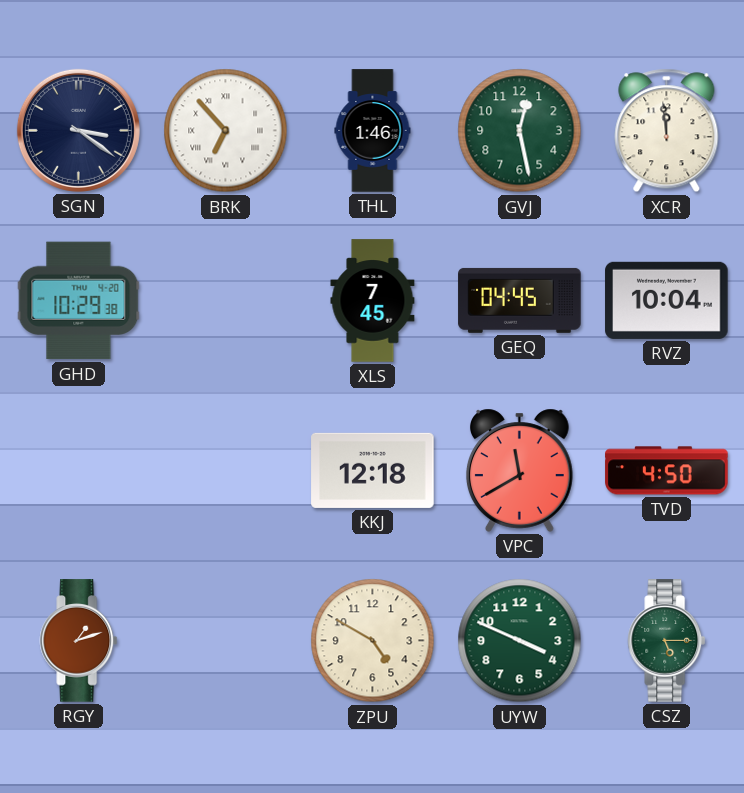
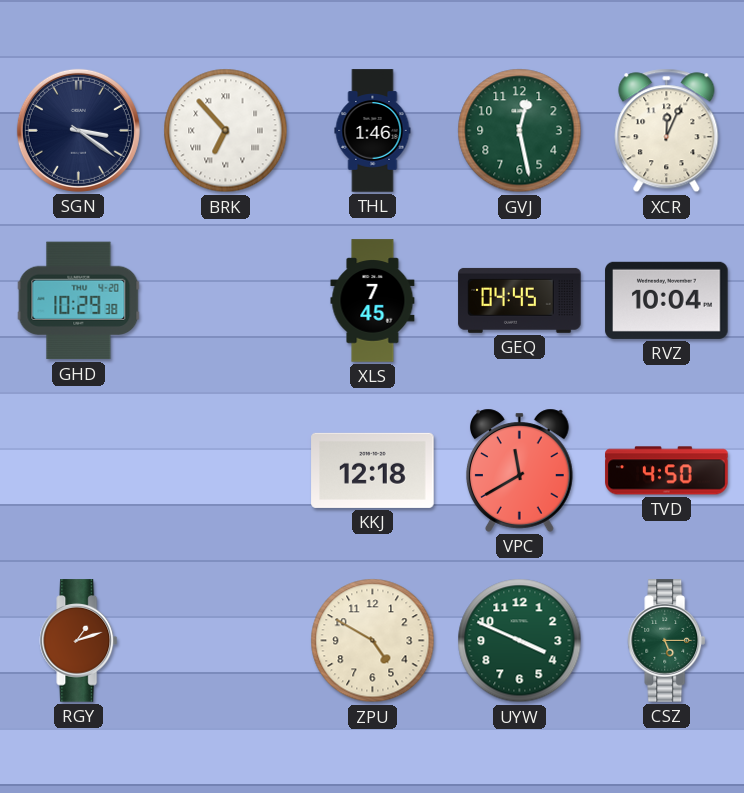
XCR: 11:59 -> 12:04 (667, 131)
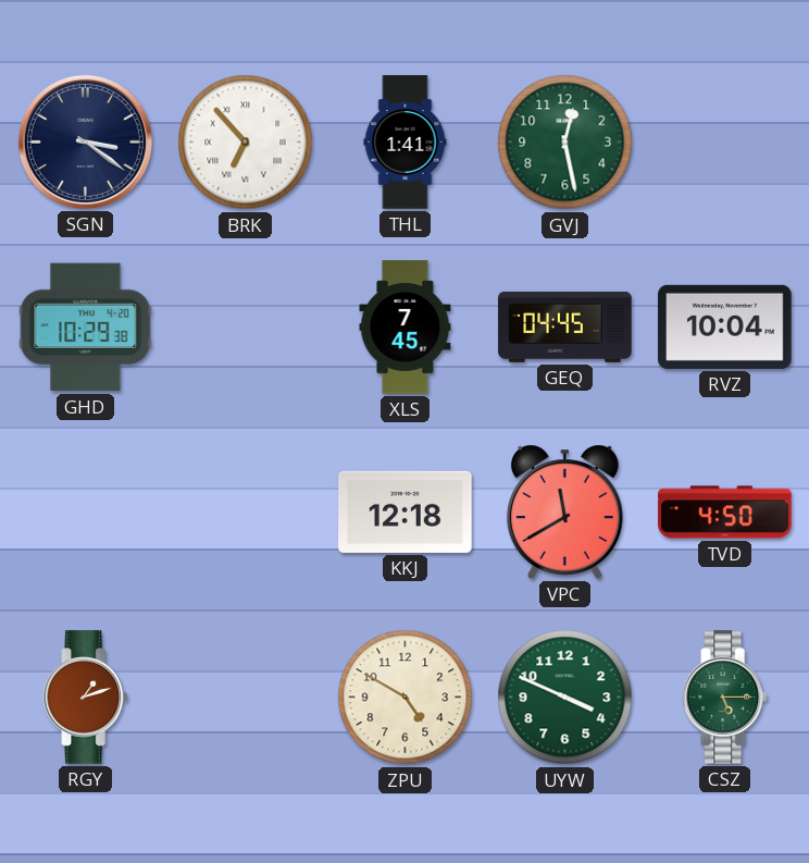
THL: 1:46 -> 1:41 (406, 143)
XCR: 12:04 -> none (667, 131)
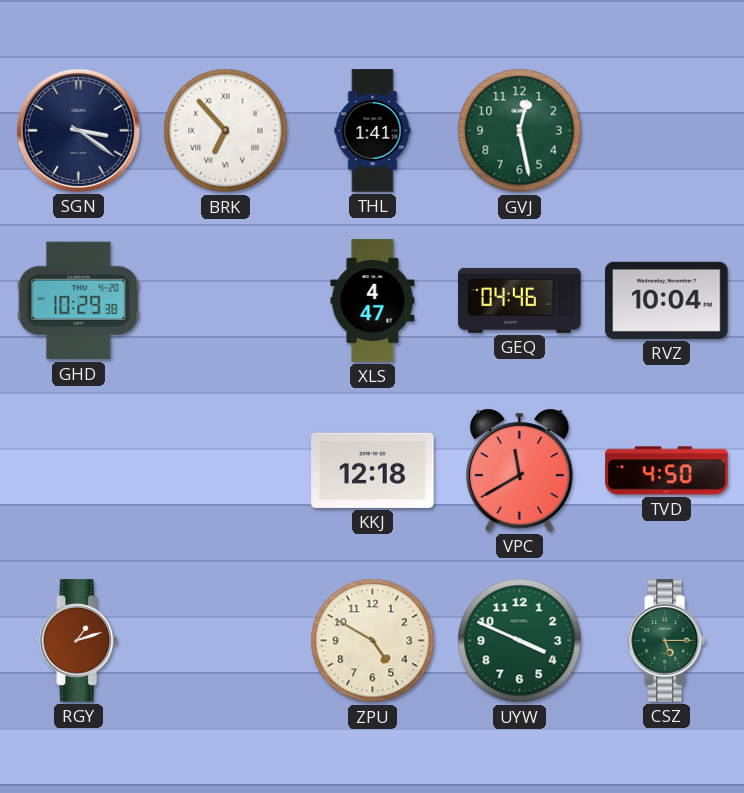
XLS: 7:45 -> 4:47 (373, 301)
GEQ: 04:45 -> 04:46 (520, 300)
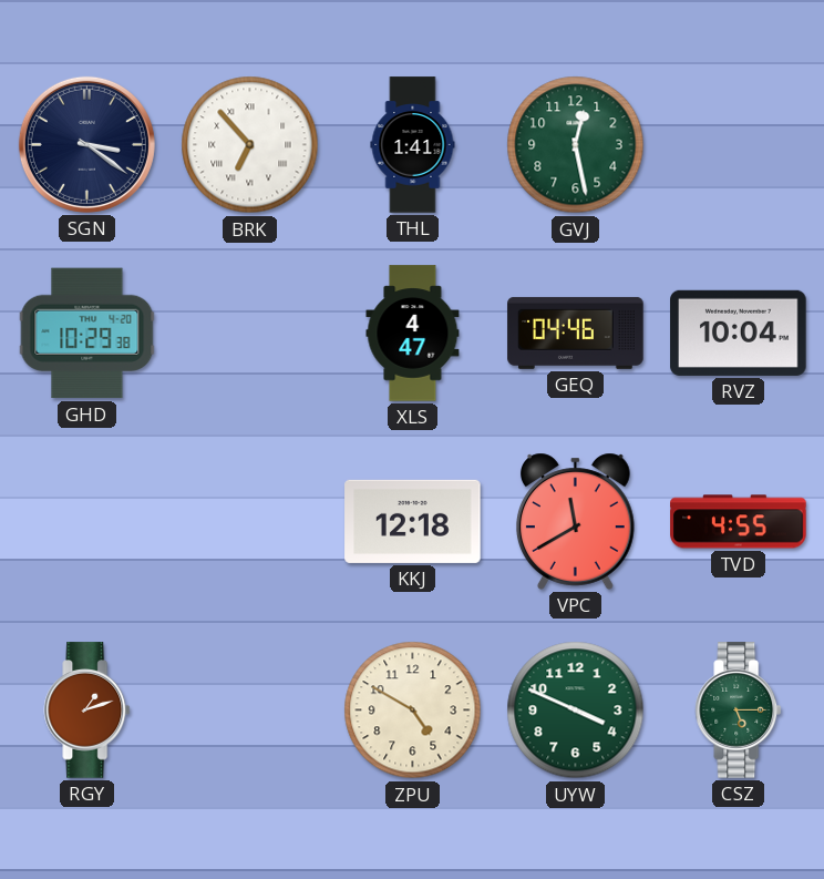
TVD: 4:50 -> 4:55 (739, 522)
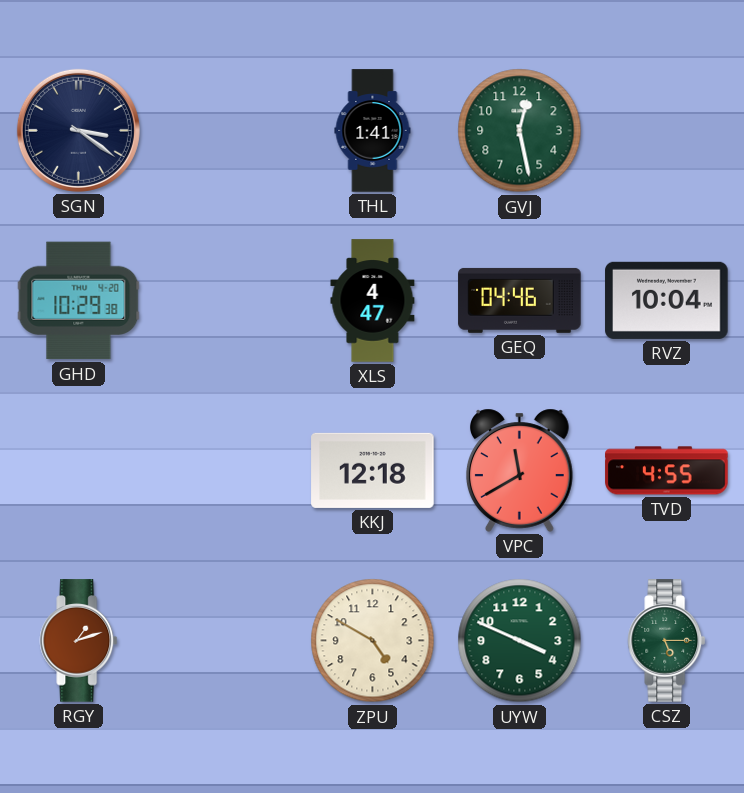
BRK: 6:53 -> none (250, 145)
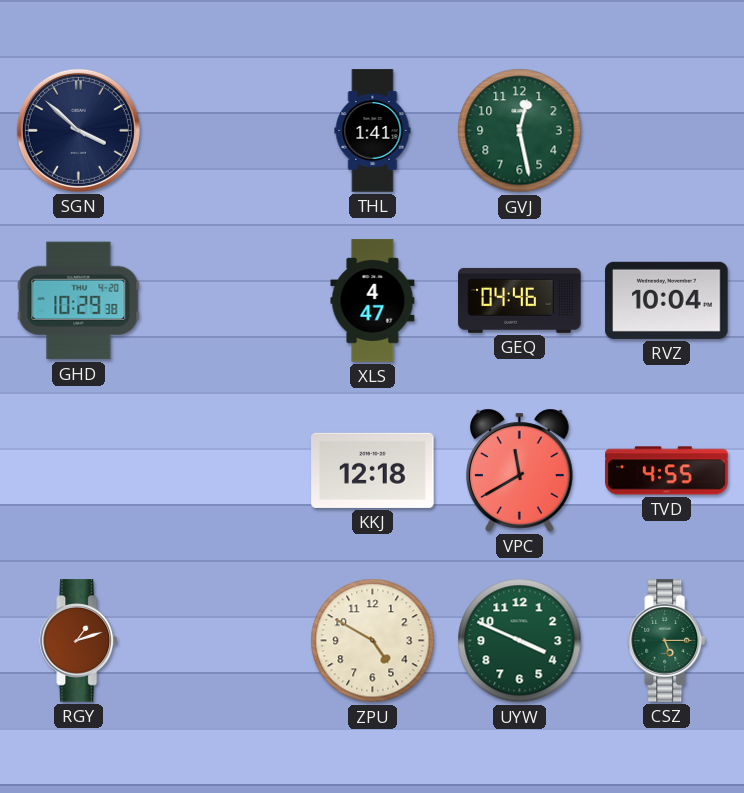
SGN: 3:21 -> 3:52 (78, 130)
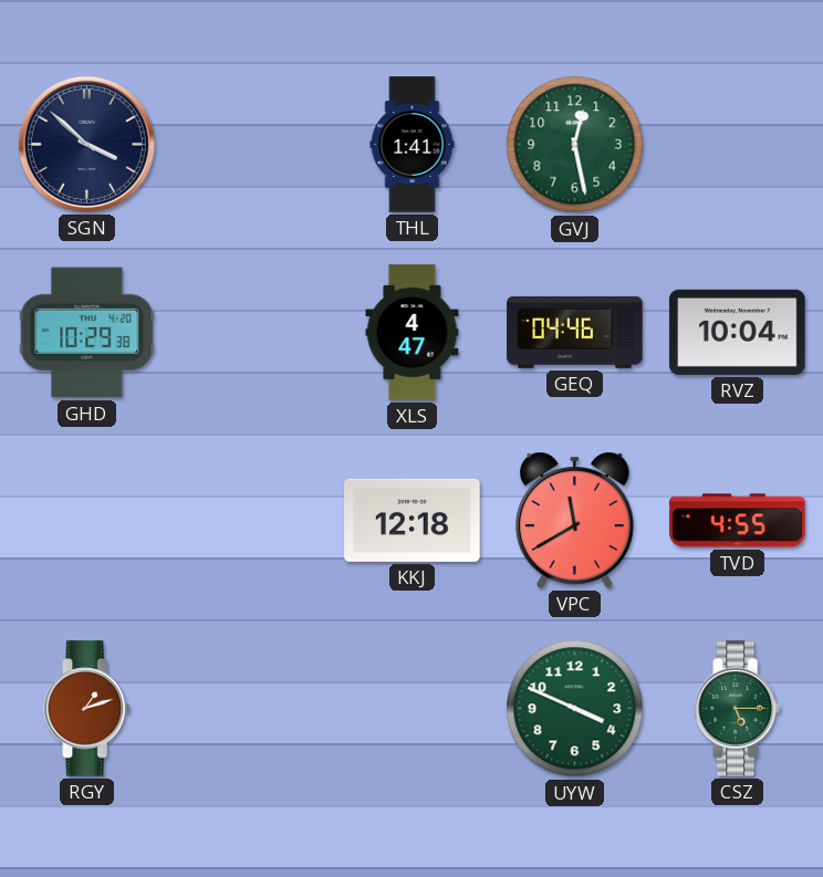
ZPU: 4:50 -> none (373, 641)
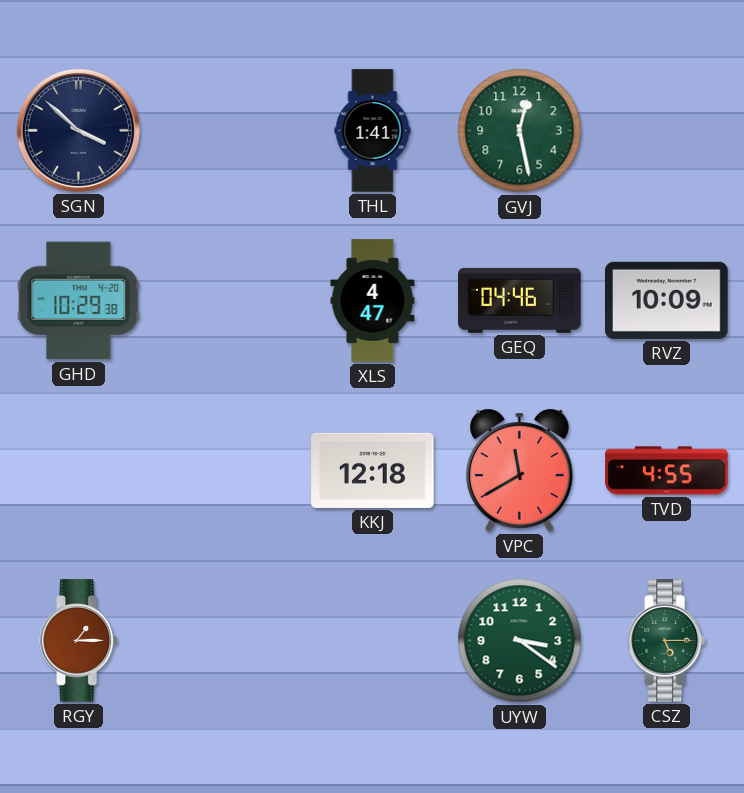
RVZ: 10:04 -> 10:09 (667, 300)
RGY: 1:12 -> 1:15 (79, 641)
UYW: 3:49 -> 3:21 (520, 641)
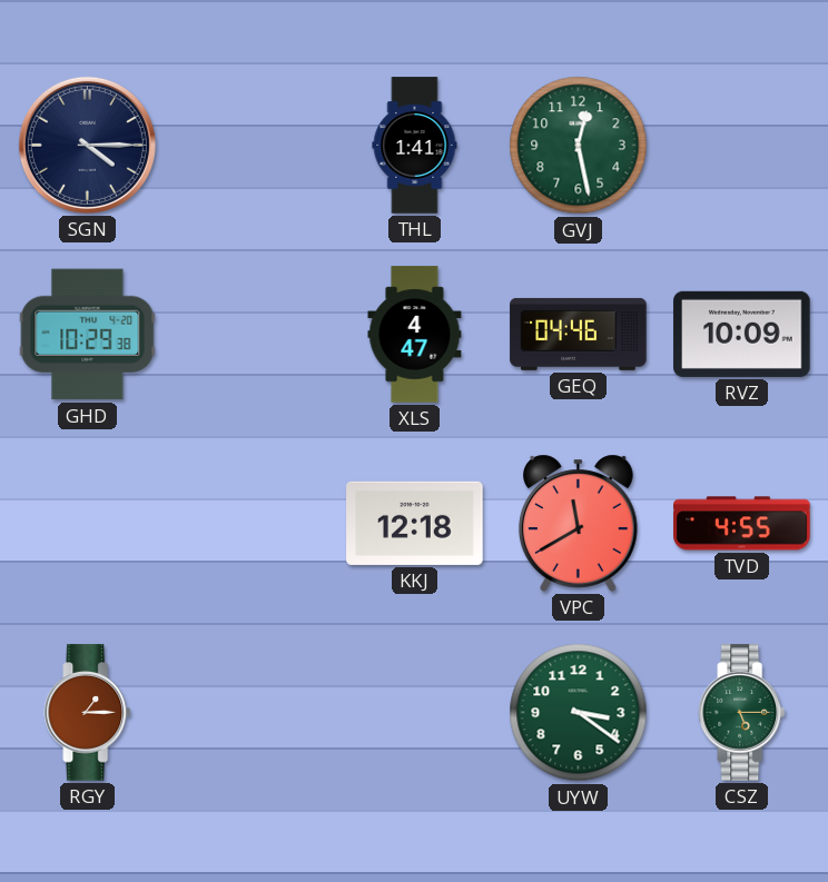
SGN: 3:52 -> 4:15 (87, 145)
